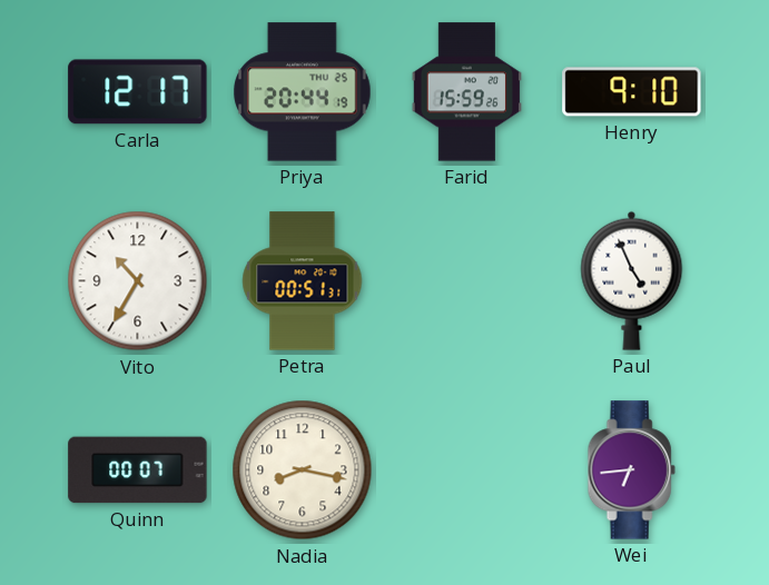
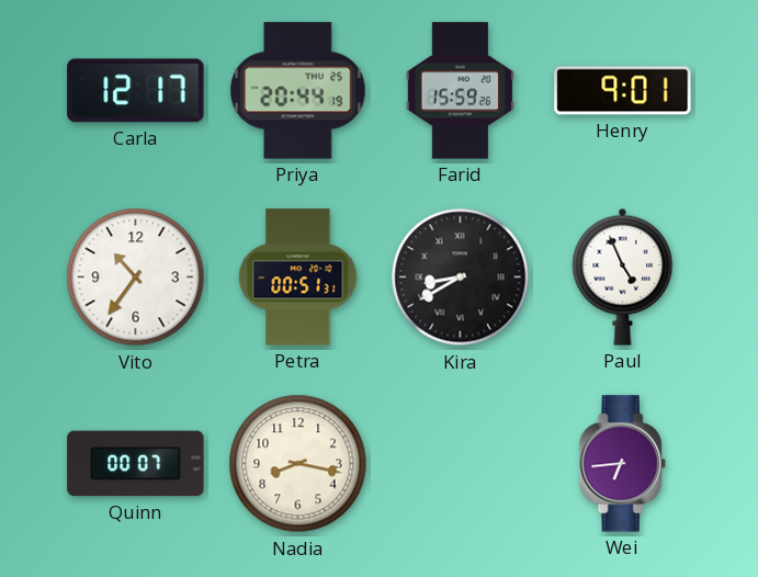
Henry: 9:10 -> 9:01 (623, 91)
Vito: 10:35 -> 10:36 (136, 278)
Kira: none -> 8:40 (461, 278)
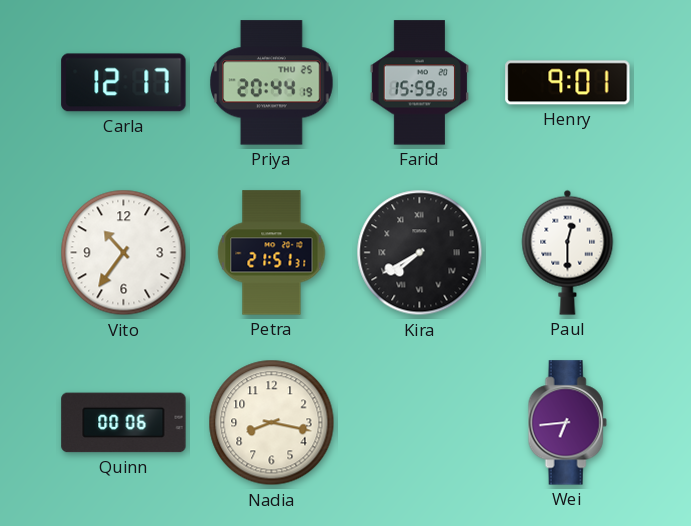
Petra: 00:51 -> 21:51 (272, 253)
Kira: 8:40 -> 7:40 (420, 253)
Paul: 4:56 -> 12:30 (568, 252)
Quinn: 00:07 -> 00:06 (124, 423)
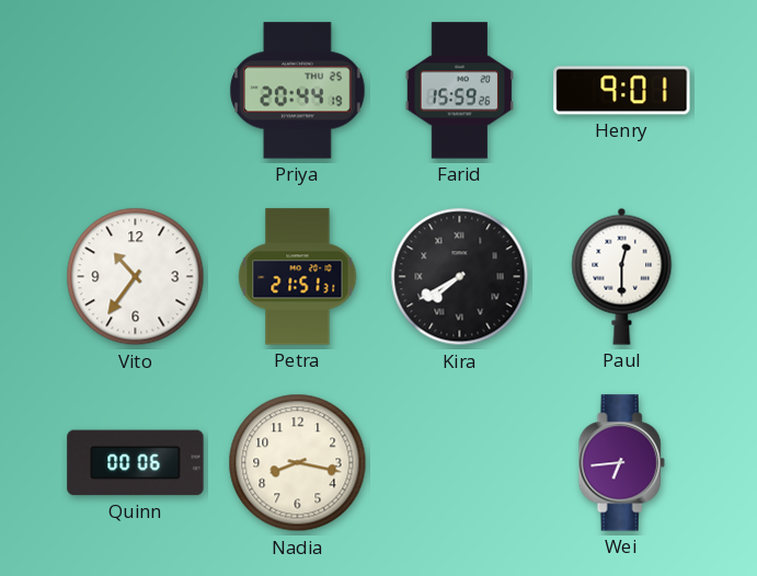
Carla: 12:17 -> none (124, 83)
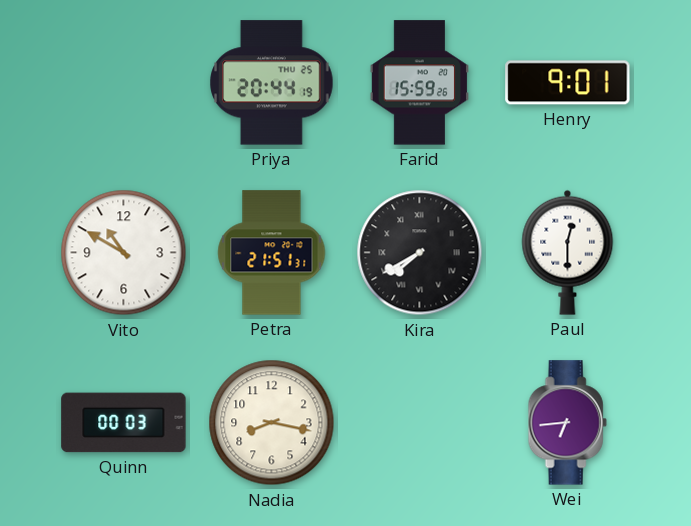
Vito: 10:36 -> 10:50 (124, 253)
Quinn: 00:06 -> 00:03 (124, 423)
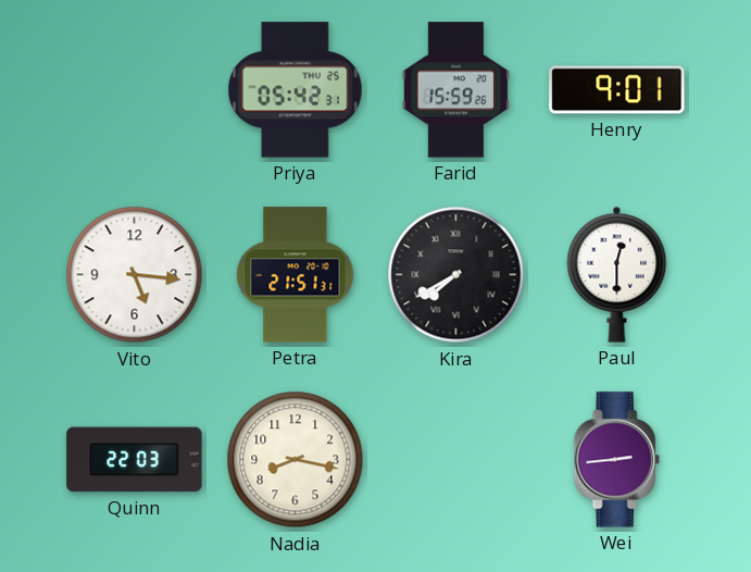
Priya: 20:44 -> 05:42 (296, 90)
Vito: 10:50 -> 5:16 (135, 275)
Quinn: 00:03 -> 22:03 (135, 460)
Wei: 6:44 -> 2:44 (616, 460)
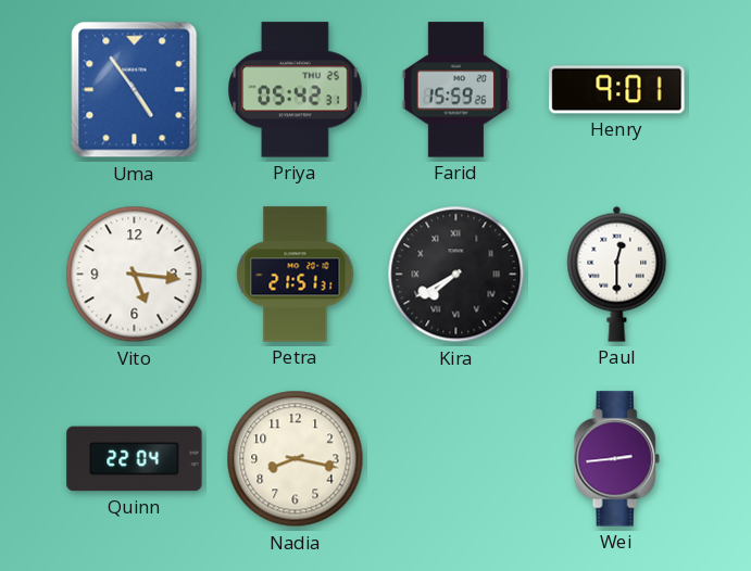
Uma: none -> 4:54 (135, 90)
Quinn: 22:03 -> 22:04 (135, 459)
